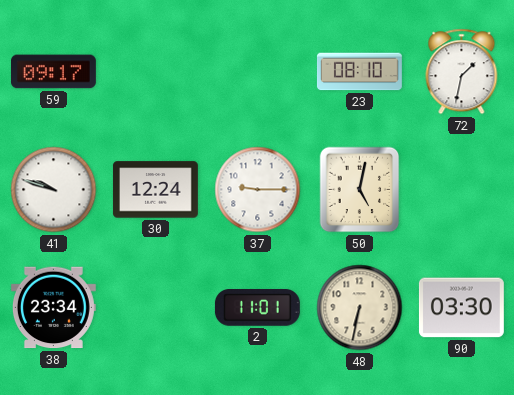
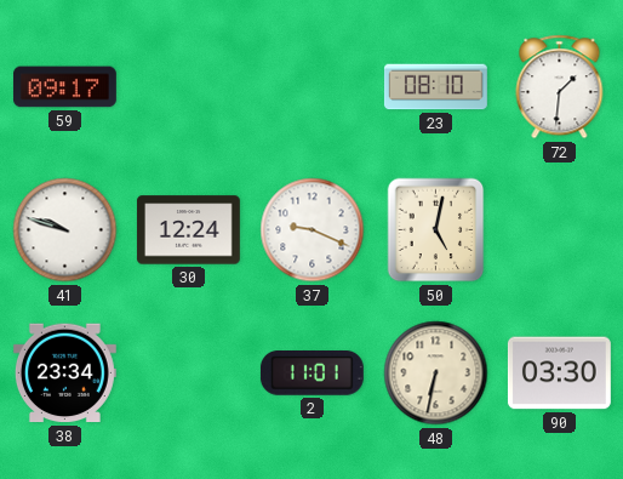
72: 1:32 -> 1:31 (560, 87)
37: 9:15 -> 9:19 (313, 230)
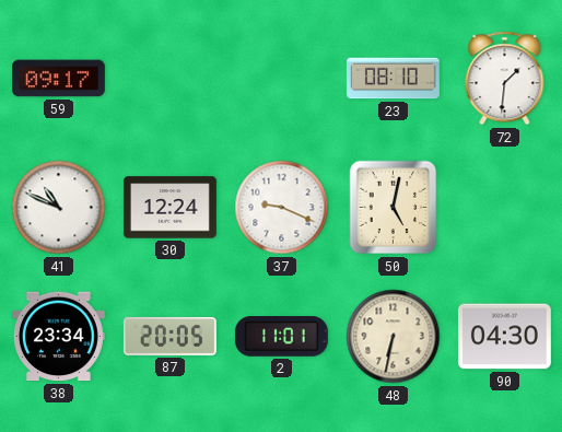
41: 9:48 -> 10:49 (59, 208)
87: none -> 20:05 (169, 336)
90: 03:30 -> 04:30 (504, 337)
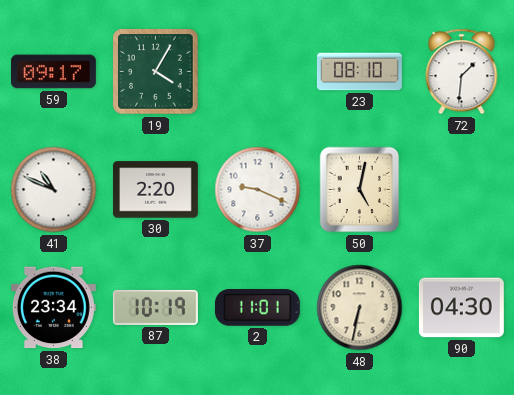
19: none -> 4:05 (156, 72)
30: 12:24 -> 2:20 (155, 190)
87: 20:05 -> 10:19 (155, 307)
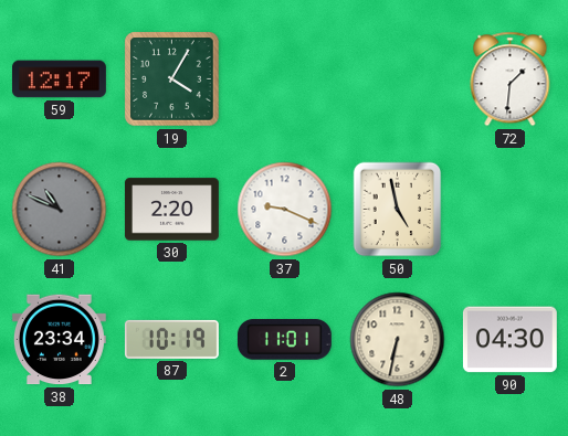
59: 09:17 -> 12:17 (59, 79)
23: 08:10 -> none (359, 72)
41 dial: white -> grey (60, 210)
50: 5:02 -> 4:58 (398, 210)
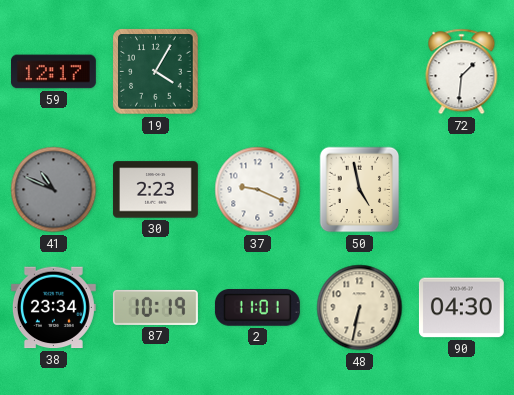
30: 2:20 -> 2:23 (155, 190)
